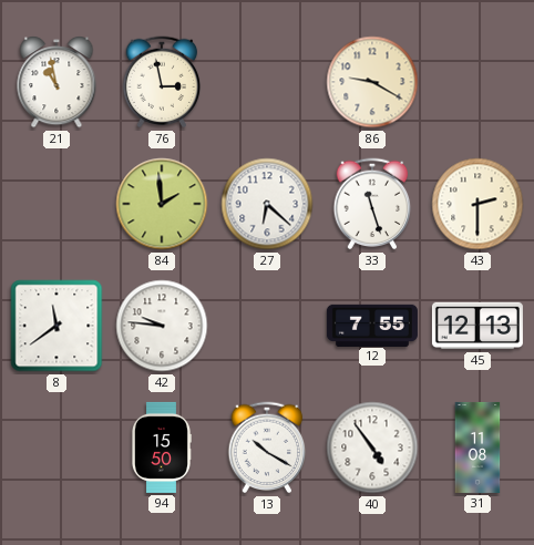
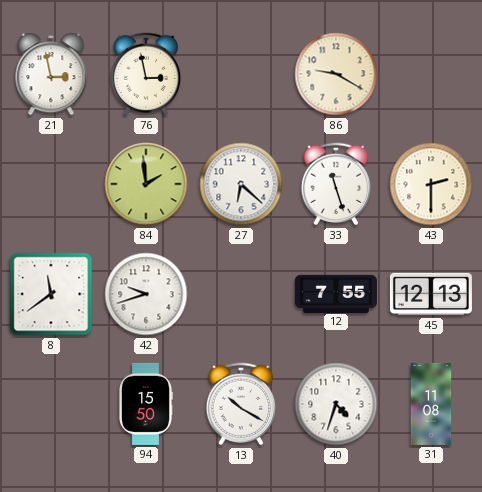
21: 10:58 -> 2:58 (51, 75)
42: 9:46 -> 9:42 (146, 294)
40: 4:54 -> 4:33 (336, 404)
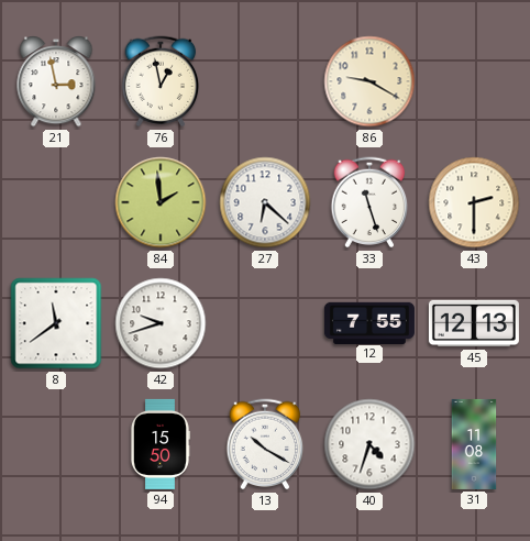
76: 2:58 -> 12:58 (161, 81)
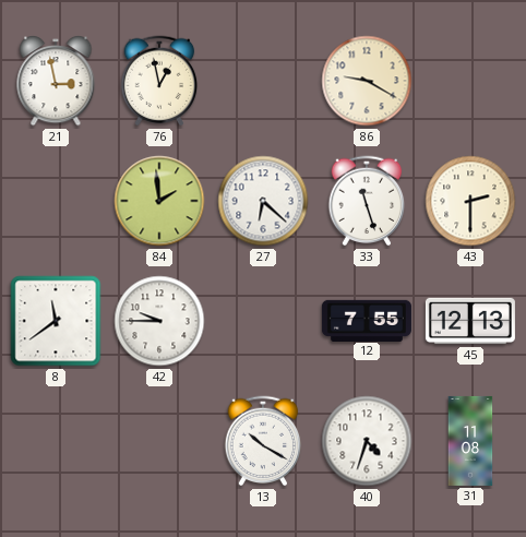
42: 9:42 -> 9:45 (159, 321)
94: 15:50 -> none (159, 444)
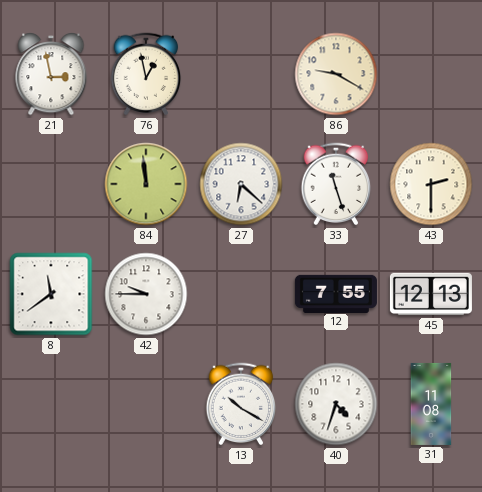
84: 1:59 -> 11:59 (146, 184)
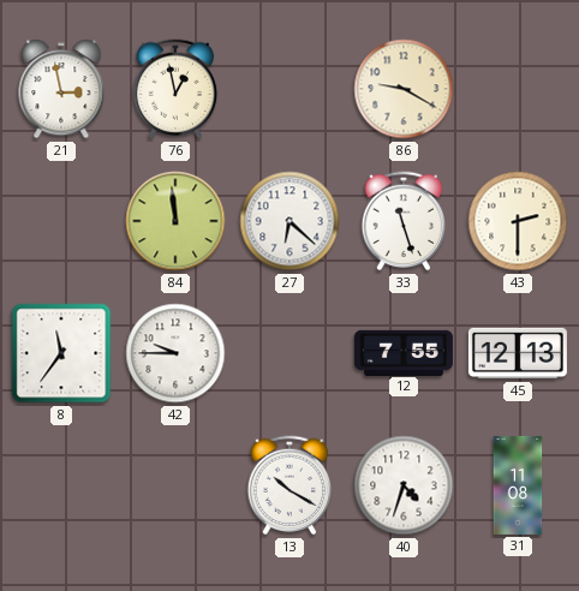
8: 11:39 -> 11:36 (61, 353)
